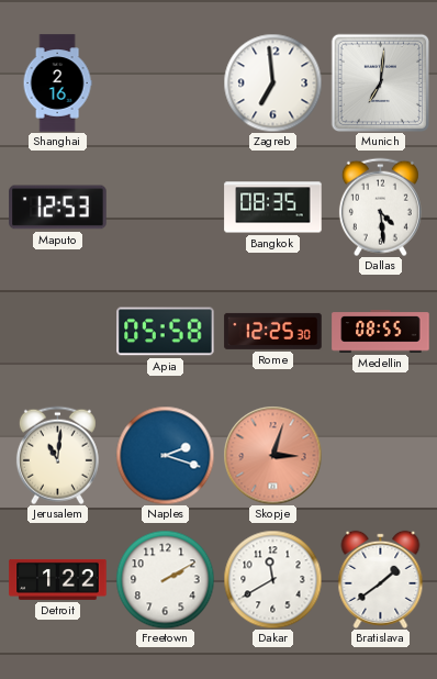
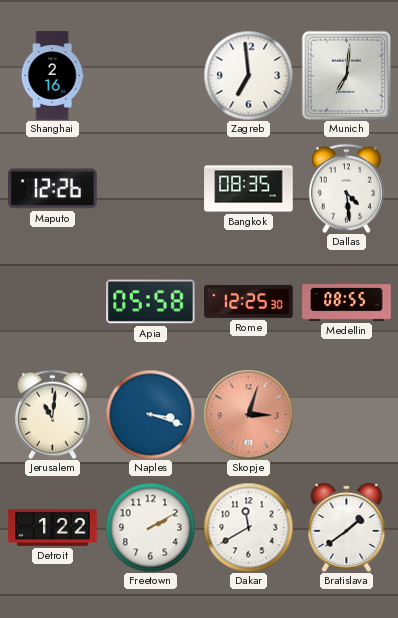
Maputo: 12:53 -> 12:26 (53, 189)
Naples: 2:18 -> 3:18 (150, 414)
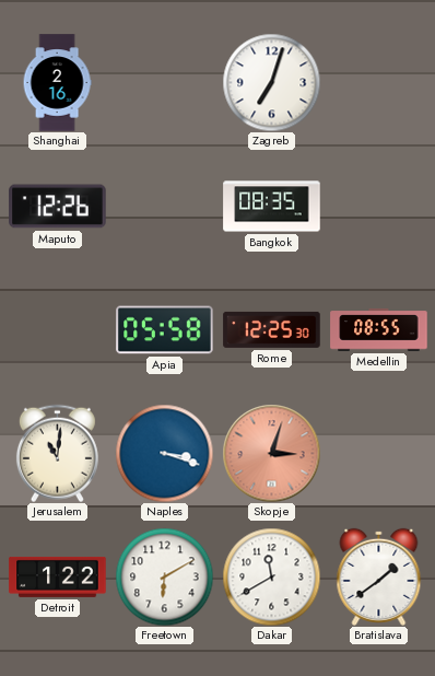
Zagreb: 6:59 -> 7:03 (271, 82)
Munich: 7:01 -> none (346, 75)
Dallas: 4:29 -> none (346, 188)
Freetown: 2:10 -> 6:10 (164, 576)
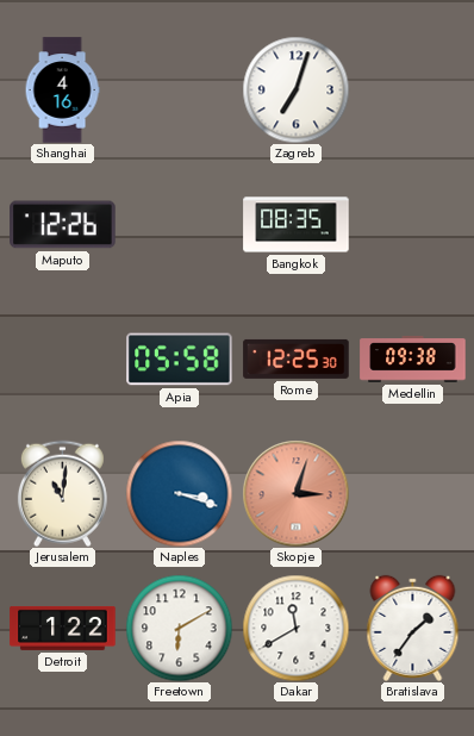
Shanghai: 2:16 -> 4:16 (62, 91)
Medellin: 08:55 -> 09:38 (413, 360)
Bratislava: 1:39 -> 1:36 (413, 628)
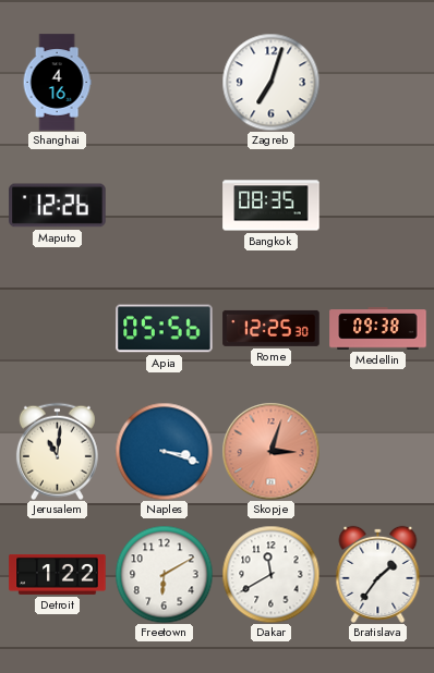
Apia: 05:58 -> 05:56 (165, 329)
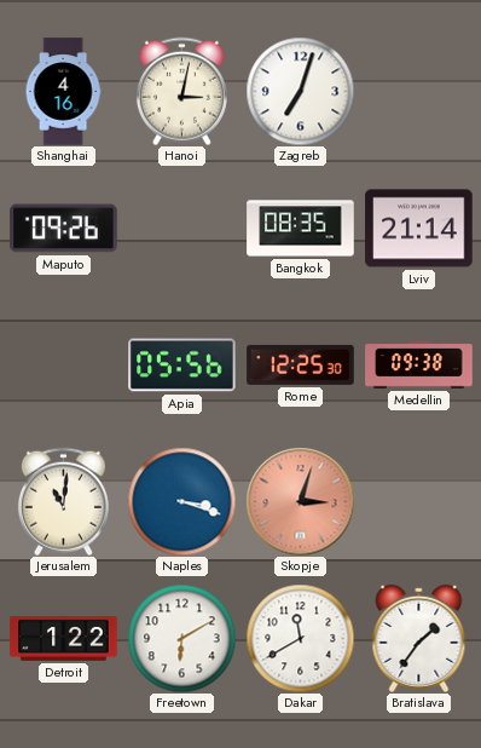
Hanoi: none -> 3:02 (181, 91)
Maputo: 12:26 -> 09:26 (64, 229)
Lviv: none -> 21:14 (419, 229)
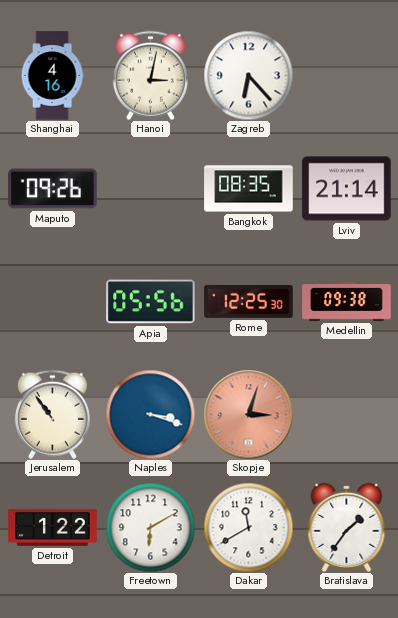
Zagreb: 7:03 -> 6:23 (248, 75)
Jerusalem: 11:01 -> 10:54 (52, 414)
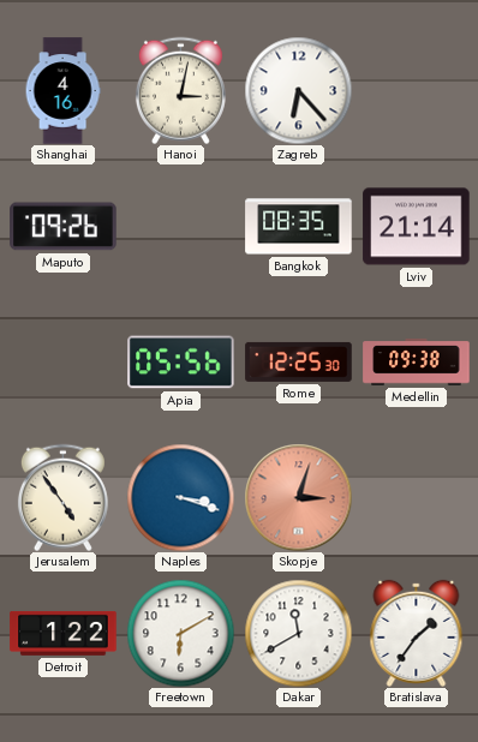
Jerusalem: 10:54 -> 4:54 (62, 497)
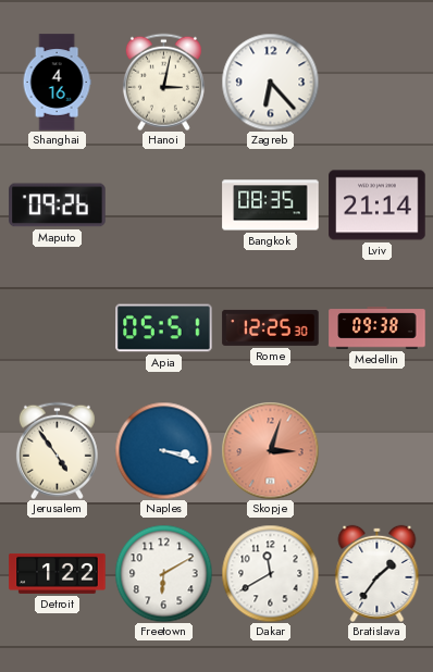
Apia: 05:56 -> 05:51 (164, 328)
